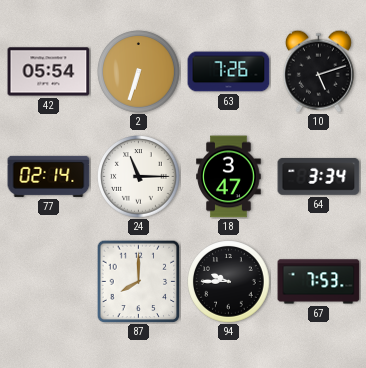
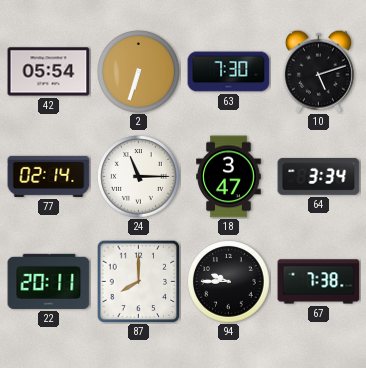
63: 7:26 -> 7:30 (229, 72)
22: none -> 20:11 (49, 281)
67: 7:53 -> 7:38 (319, 282)
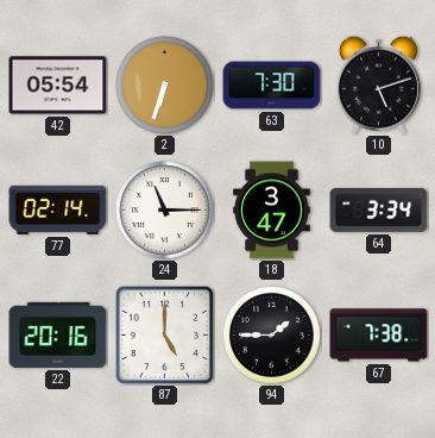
22: 20:11 -> 20:16 (58, 334)
87: 8:00 -> 5:00 (164, 334)
94: 9:45 -> 1:45 (272, 336)
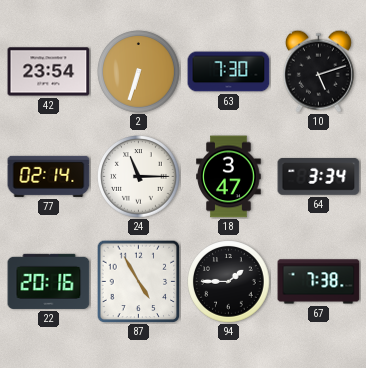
42: 05:54 -> 23:54 (49, 72)
87: 5:00 -> 4:55 (138, 281)
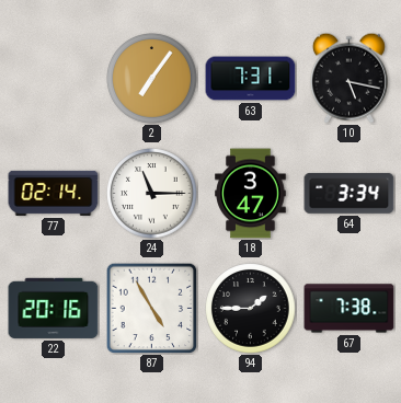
42: 23:54 -> none (49, 72)
2: 6:33 -> 7:06 (152, 79)
63: 7:30 -> 7:31 (251, 79)
10: 5:12 -> 5:17 (348, 78)
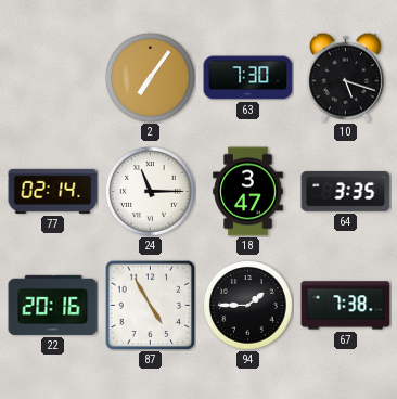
63: 7:31 -> 7:30 (248, 78)
10: 5:17 -> 5:18 (345, 77)
64: 3:34 -> 3:35 (346, 191)
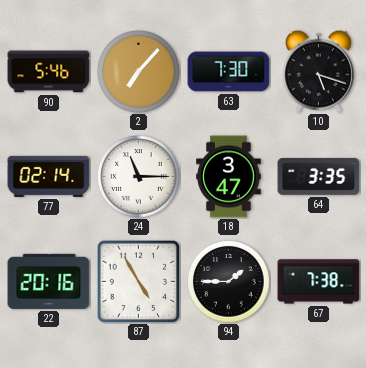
90: none -> 5:46 (49, 72)
2: 7:06 -> 7:07 (139, 72)
